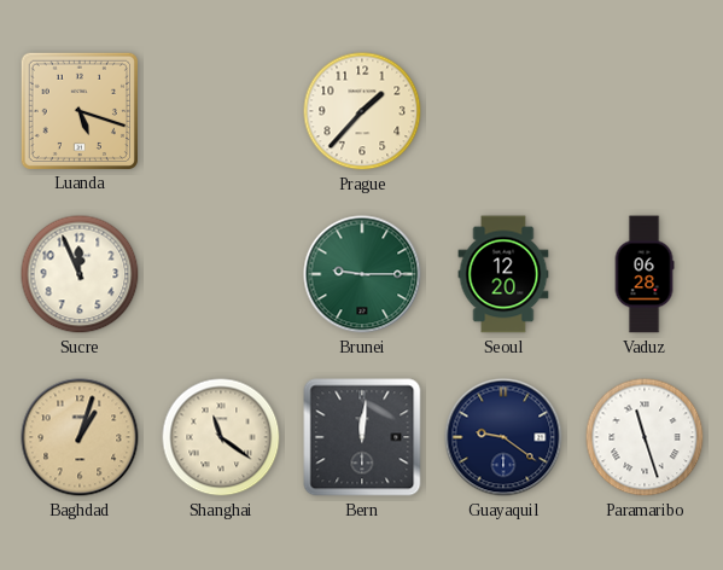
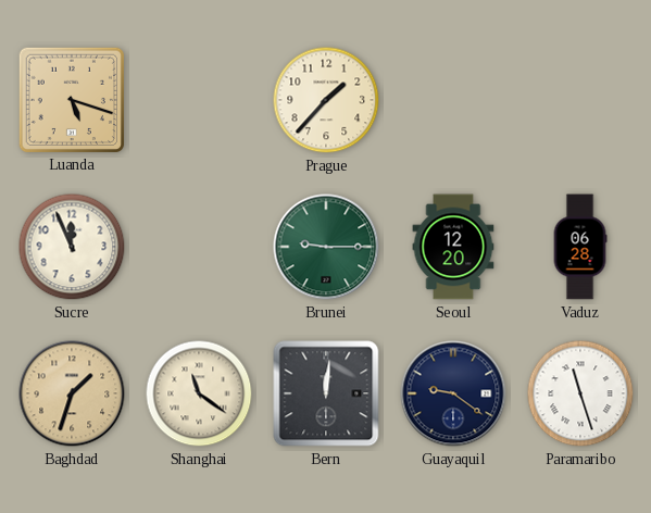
Baghdad: 1:03 -> 1:33 (72, 393)
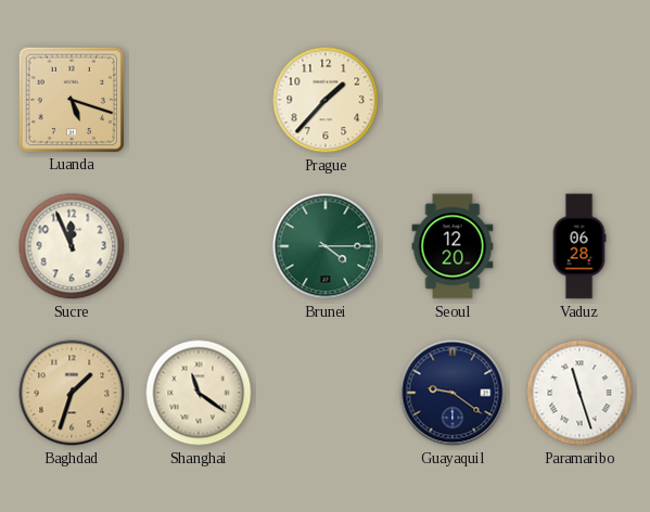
Brunei: 9:15 -> 4:15 (326, 246)
Bern: 12:01 -> none (326, 393)
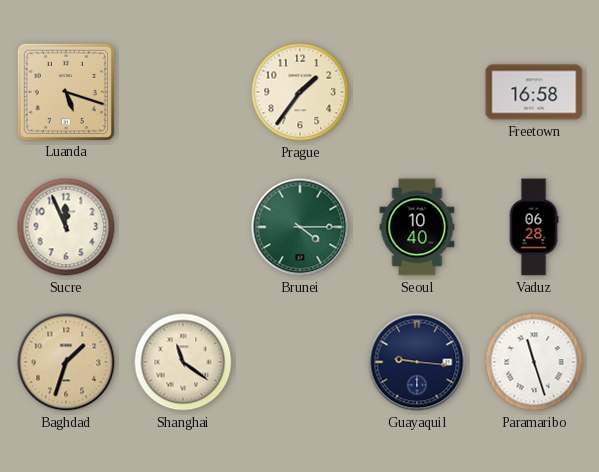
Prague: 1:37 -> 1:36 (300, 92)
Freetown: none -> 16:58 (534, 92)
Seoul: 12:20 -> 10:40 (417, 227)
Guayaquil: 9:21 -> 9:16 (417, 362)
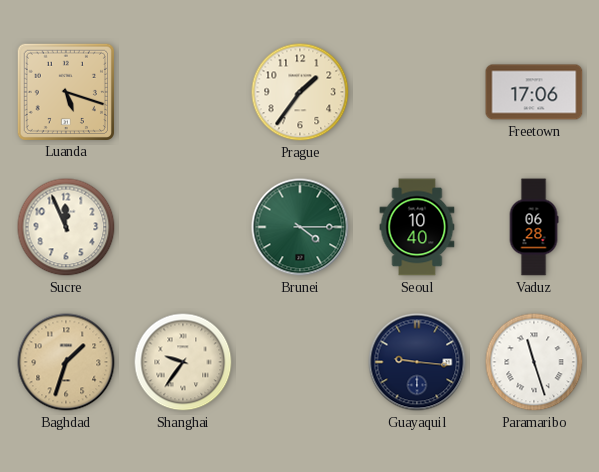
Freetown: 16:58 -> 17:06 (534, 92)
Shanghai: 11:21 -> 9:36 (183, 362)
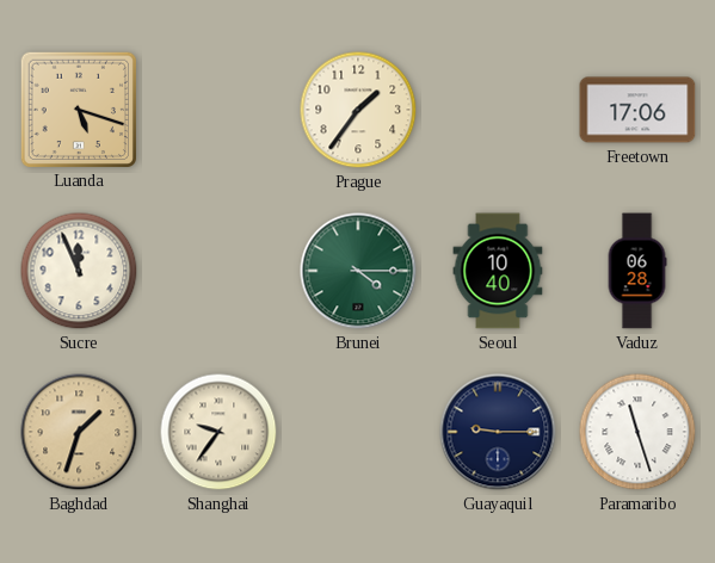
Guayaquil: 9:16 -> 9:15 (498, 432)
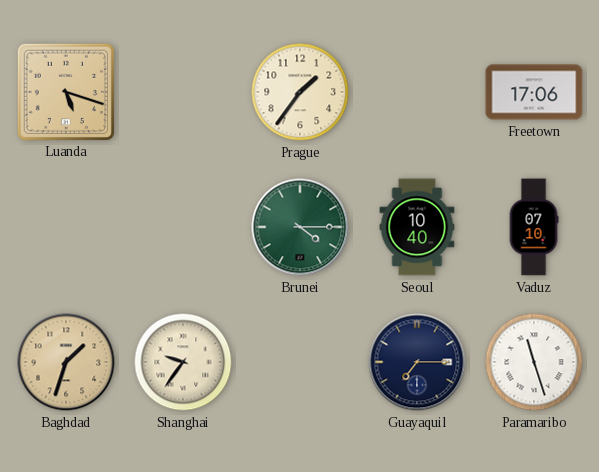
Sucre: 11:56 -> none (79, 271)
Vaduz: 06:28 -> 07:10 (534, 227)
Guayaquil: 9:15 -> 7:15 (417, 362)
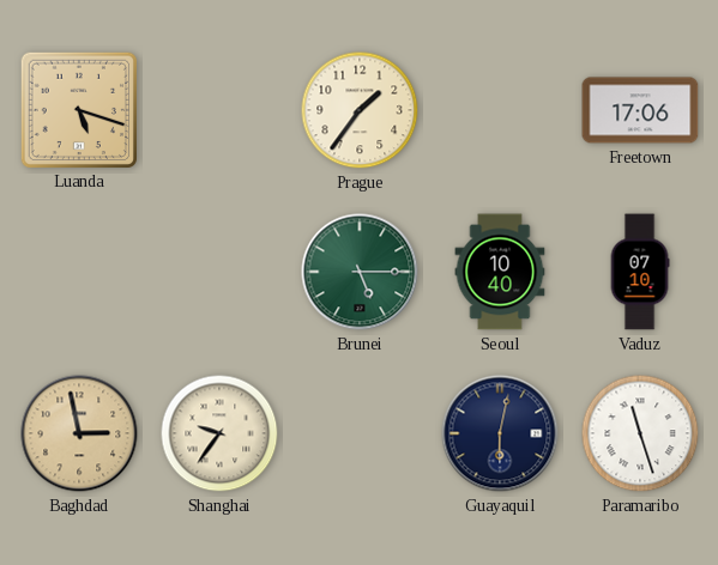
Brunei: 4:15 -> 5:15 (360, 272)
Baghdad: 1:33 -> 2:58 (79, 433)
Guayaquil: 7:15 -> 6:02 (500, 433)
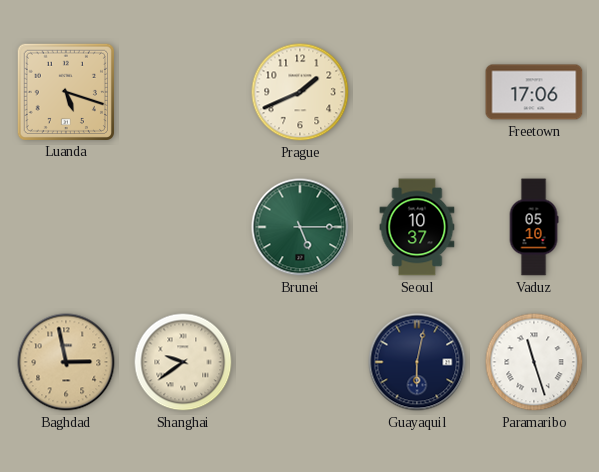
Prague: 1:36 -> 1:41 (300, 92)
Seoul: 10:40 -> 10:37 (417, 227)
Vaduz: 07:10 -> 05:10 (534, 227)
Shanghai: 9:36 -> 9:39 (183, 362)
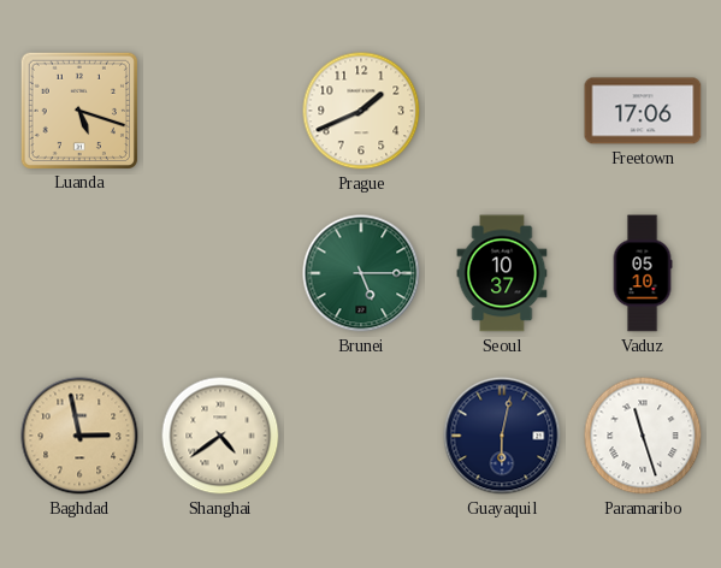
Shanghai: 9:39 -> 4:39 (220, 436)
